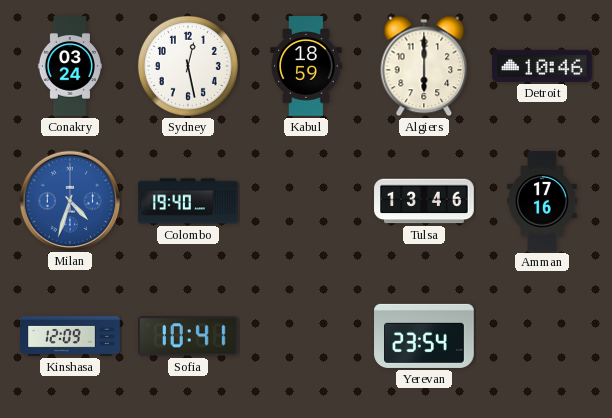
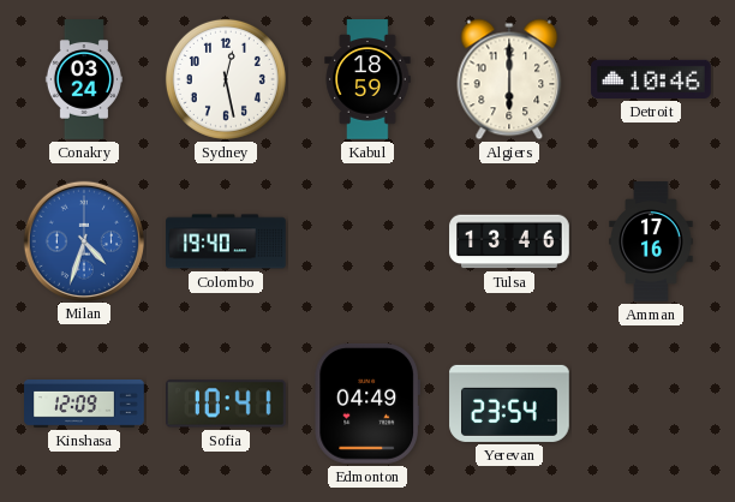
Edmonton: none -> 04:49 (367, 404)
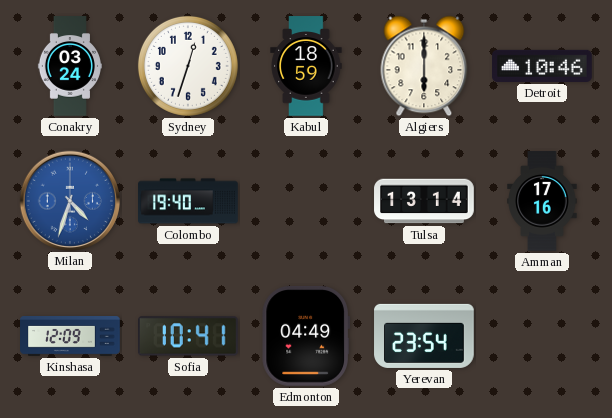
Sydney: 12:28 -> 12:33 (188, 66)
Tulsa: 13:46 -> 13:14 (424, 201)
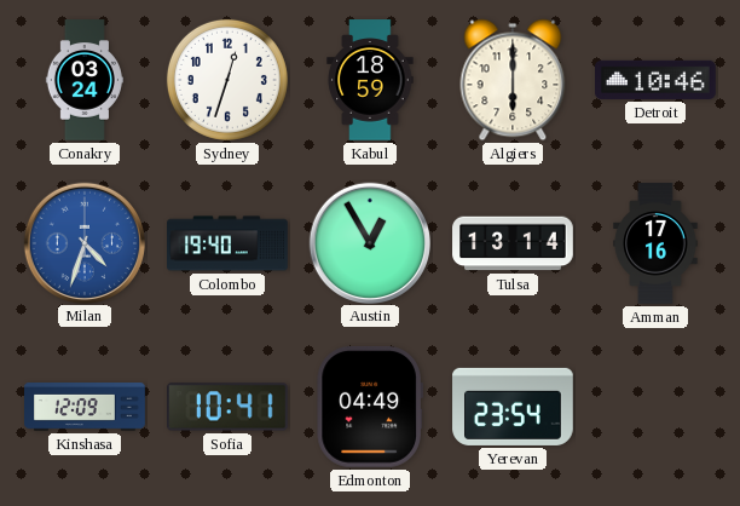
Austin: none -> 12:55 (369, 242)
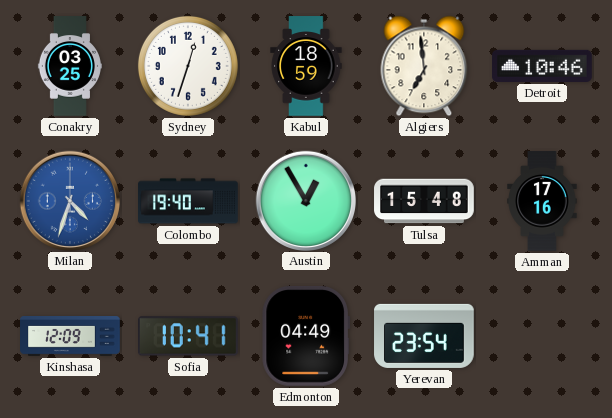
Conakry: 03:24 -> 03:25 (70, 66)
Algiers: 6:00 -> 6:59 (424, 66)
Tulsa: 13:14 -> 15:48 (424, 201)
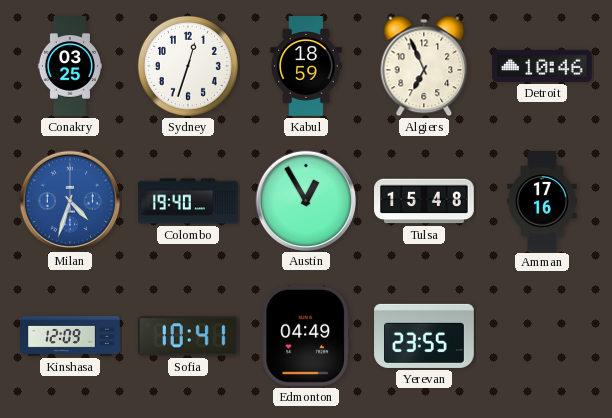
Algiers: 6:59 -> 6:56 (424, 66)
Yerevan: 23:54 -> 23:55 (424, 336)
